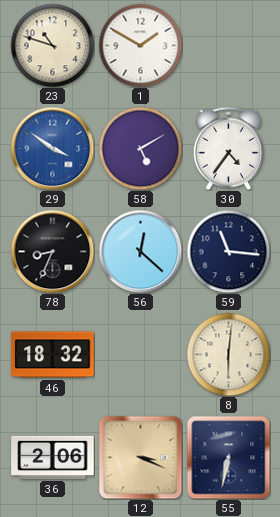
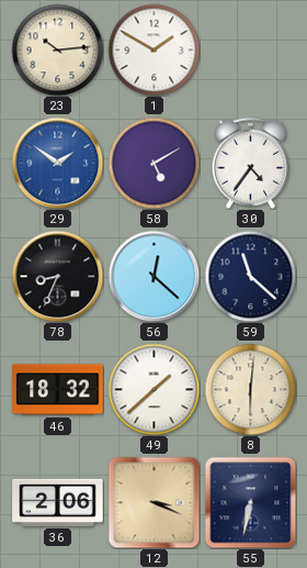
23: 10:48 -> 10:14 (57, 49)
29: 3:51 -> 1:51 (57, 163)
59: 11:16 -> 11:22 (250, 276)
49: none -> 1:38 (153, 389)
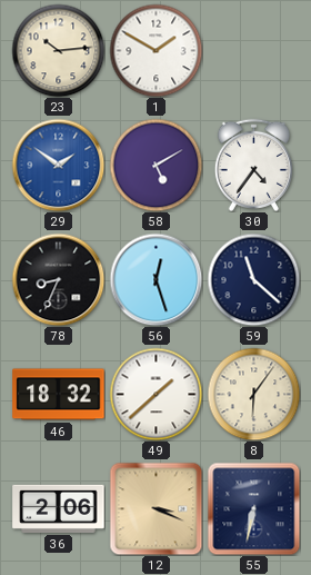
56: 12:22 -> 12:27 (155, 279)
8: 6:01 -> 6:06 (253, 394)
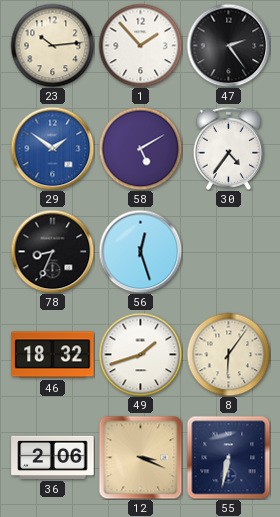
1: 1:50 -> 1:53 (140, 45)
47: none -> 2:24 (228, 45)
59: 11:22 -> none (253, 279)
49: 1:38 -> 1:42 (140, 354)
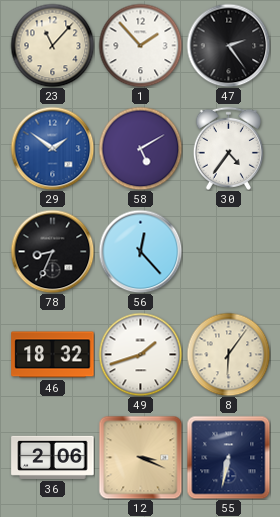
23: 10:14 -> 11:07 (52, 45)
56: 12:27 -> 12:23 (140, 251)
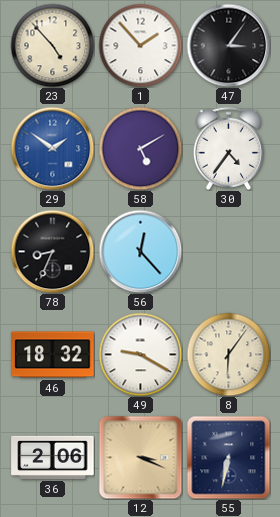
23: 11:07 -> 4:53 (52, 45)
47: 2:24 -> 3:06 (228, 45)
49: 1:42 -> 9:20 (140, 354)
